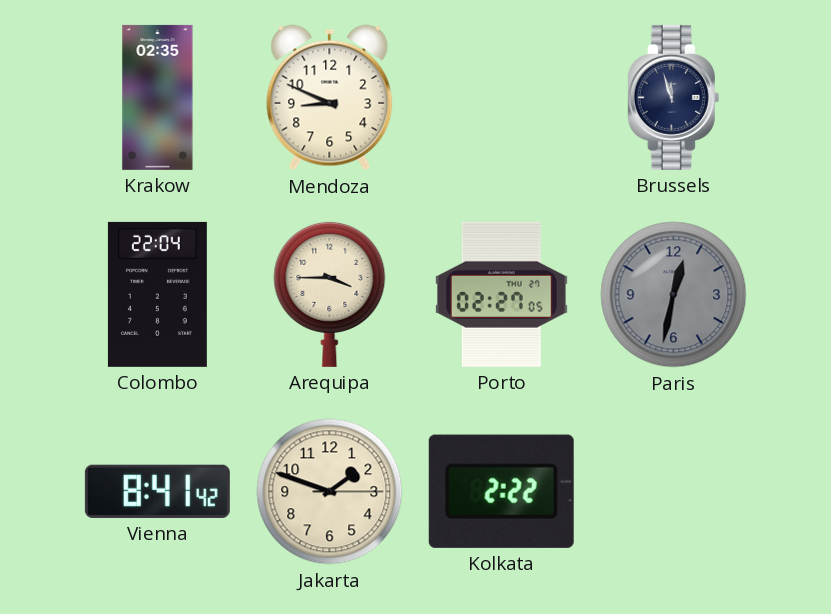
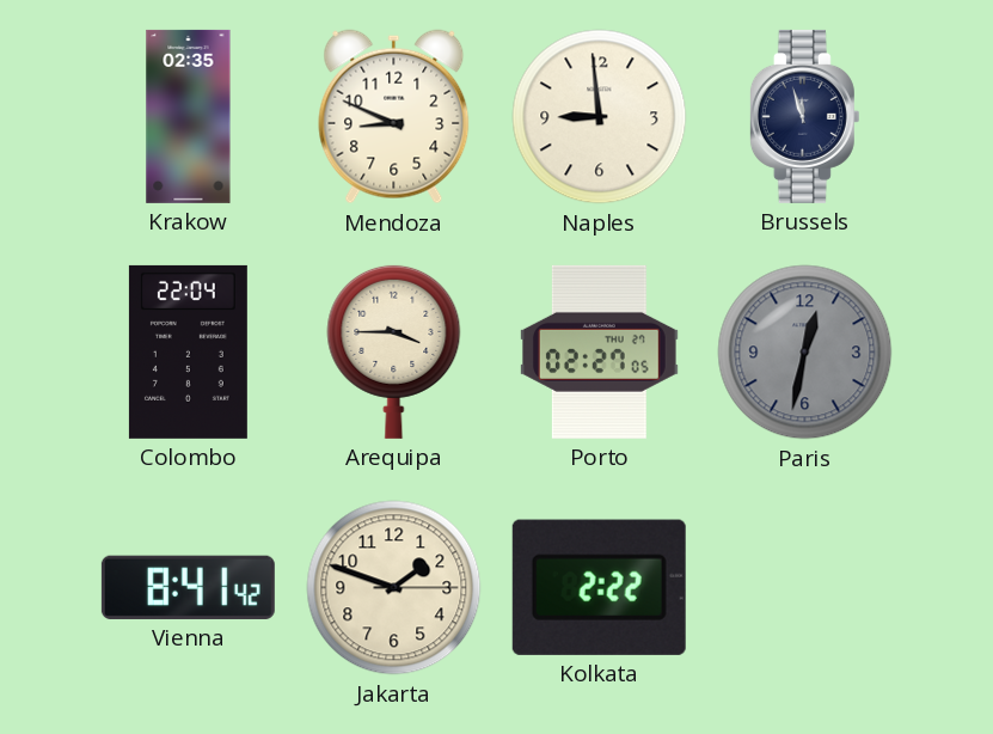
Naples: none -> 8:59 (600, 117)
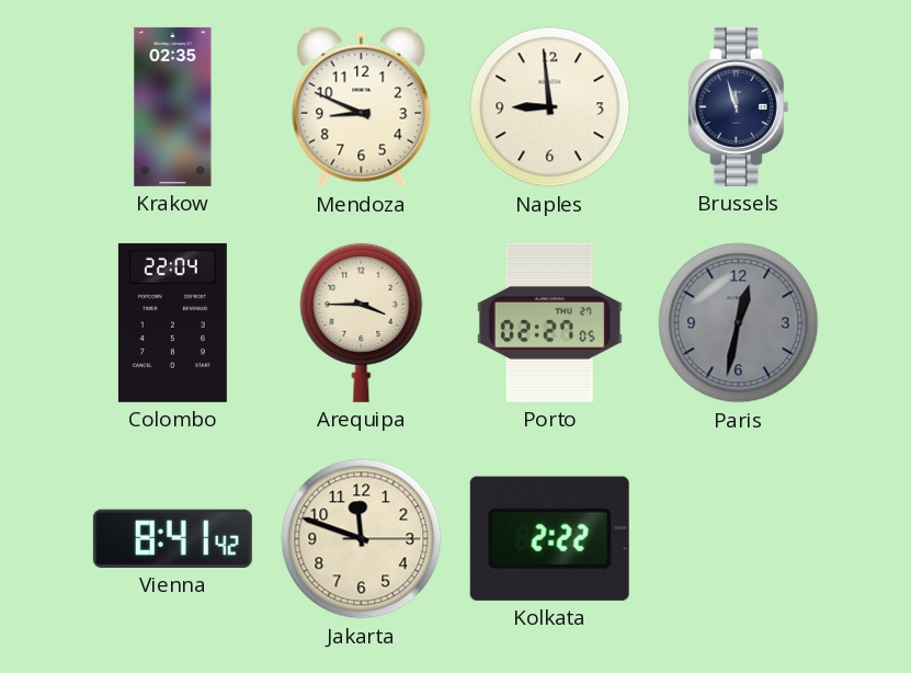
Jakarta: 1:48 -> 11:48 (362, 539)
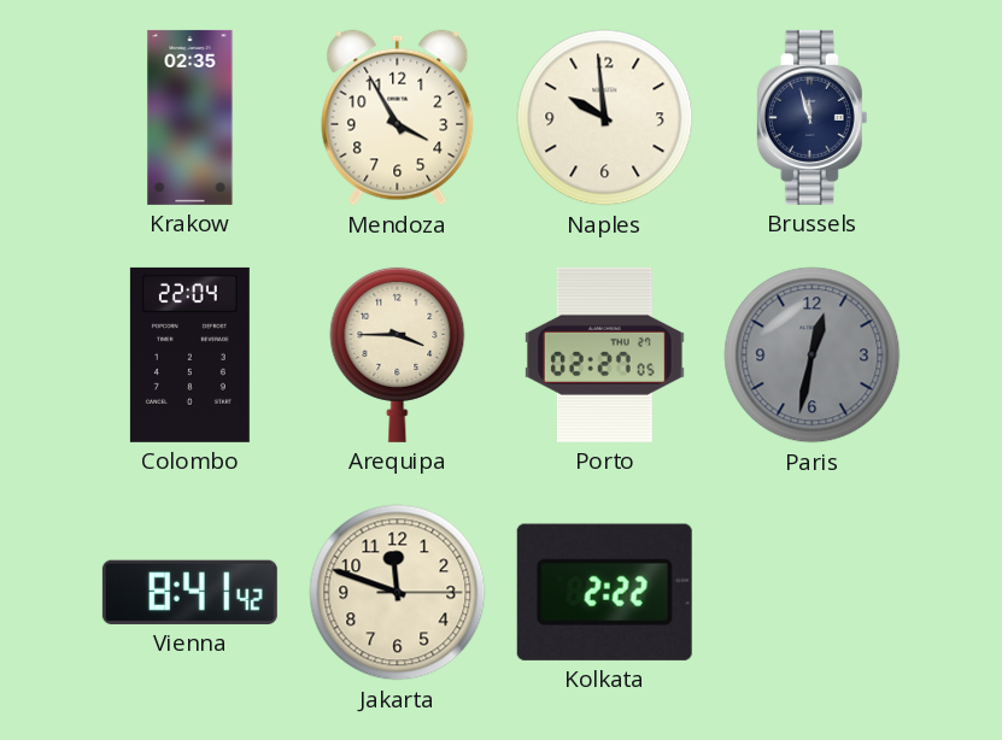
Mendoza: 8:49 -> 3:55 (398, 118)
Naples: 8:59 -> 9:59 (605, 118)
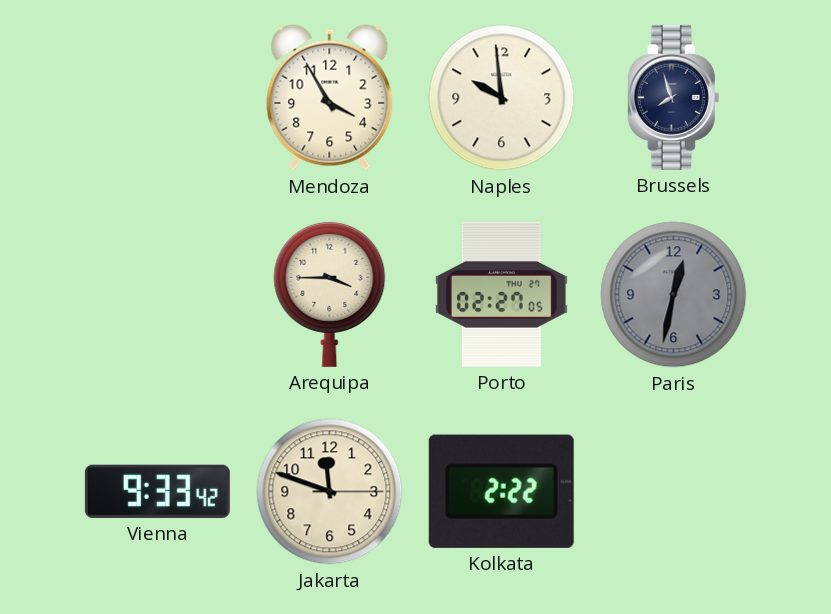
Krakow: 02:35 -> none (191, 117)
Brussels: 11:57 -> 7:57 (673, 97)
Colombo: 22:04 -> none (189, 354)
Vienna: 8:41 -> 9:33 (157, 491)
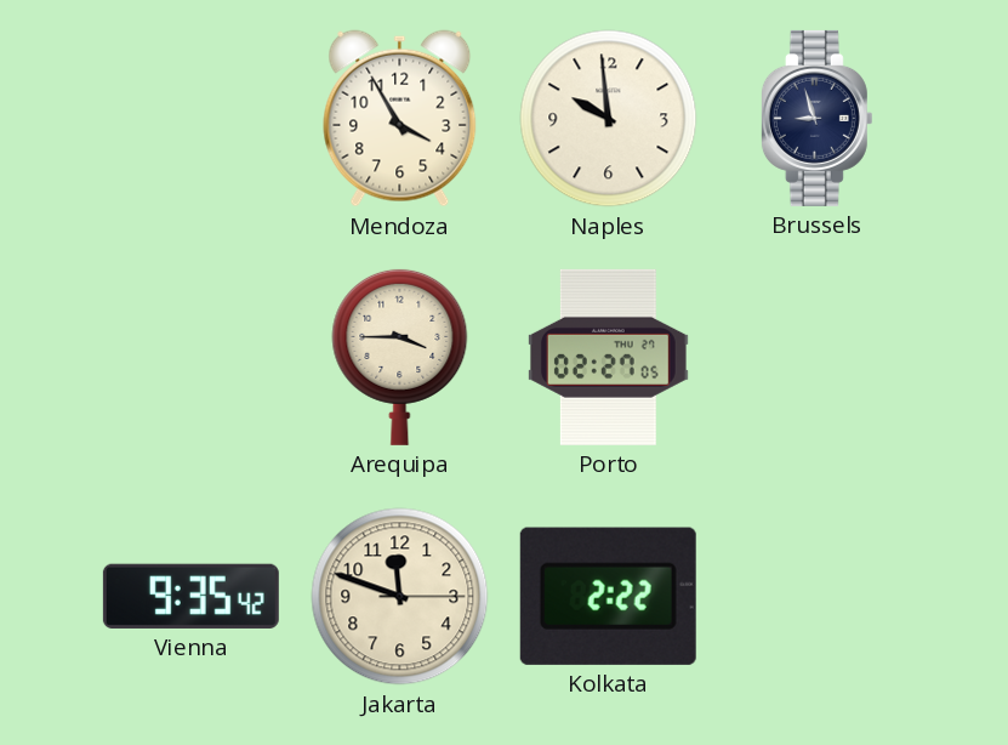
Brussels: 7:57 -> 8:57 (816, 118)
Paris: 12:32 -> none (674, 295)
Vienna: 9:33 -> 9:35 (190, 596)
